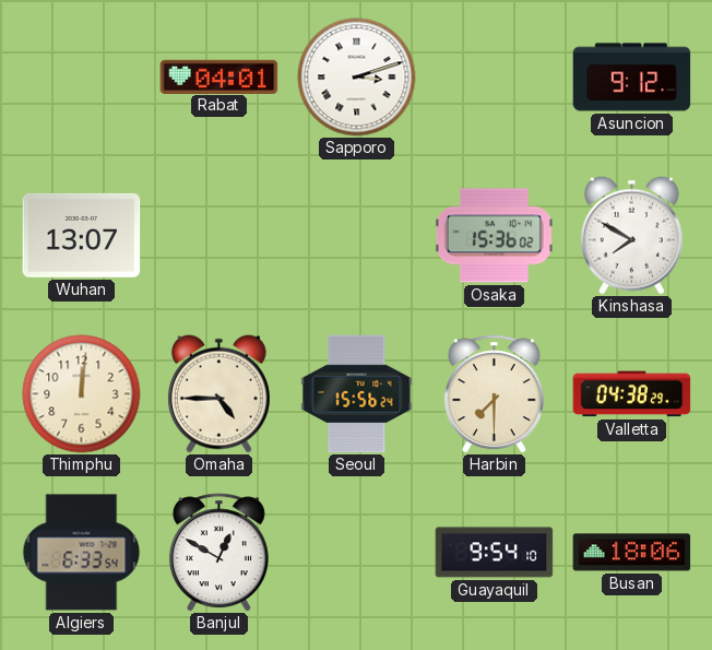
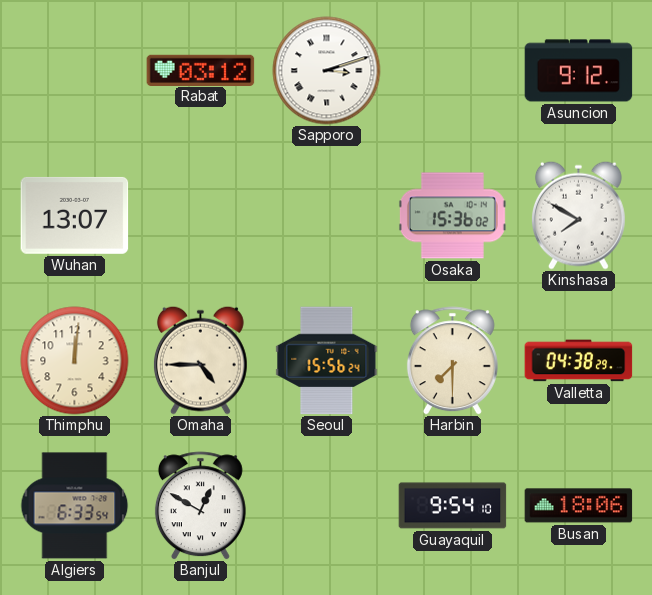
Rabat: 04:01 -> 03:12 (201, 70)
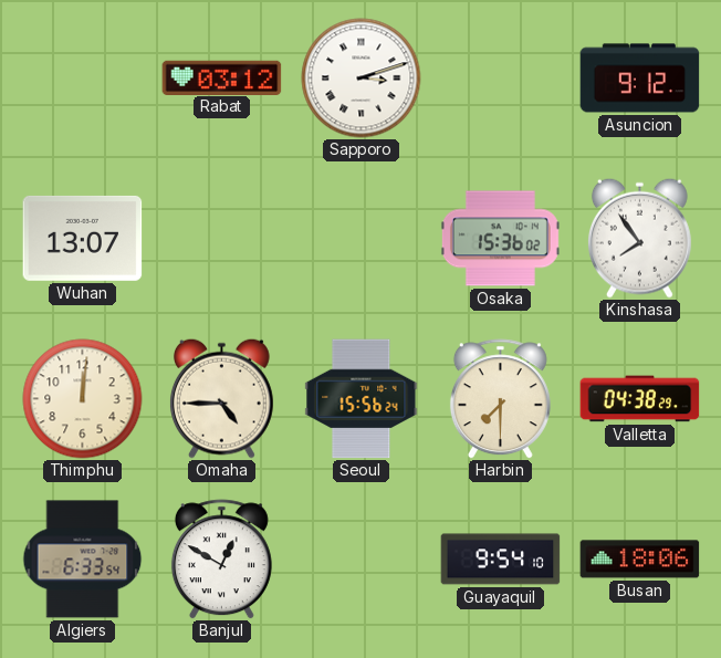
Kinshasa: 7:50 -> 7:54 (639, 238)
